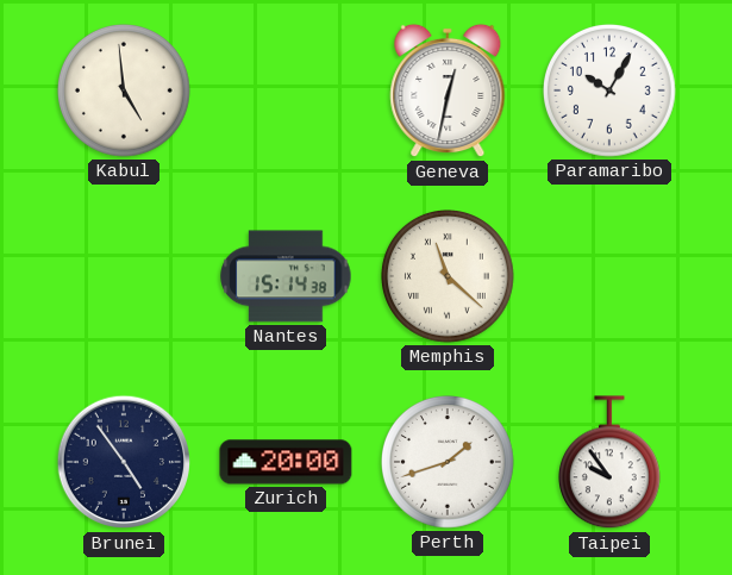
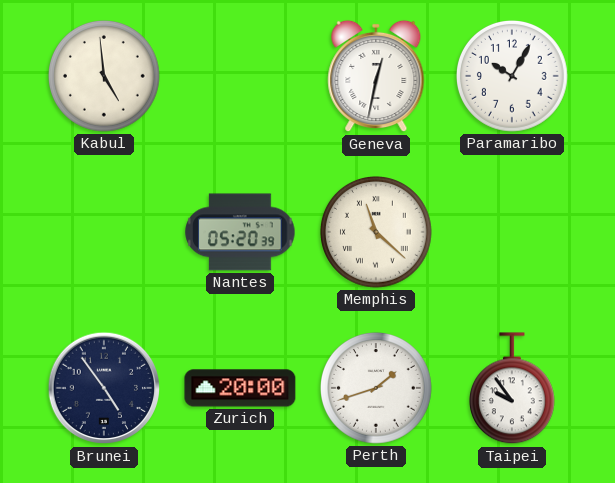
Nantes: 15:14 -> 05:20 (240, 232)
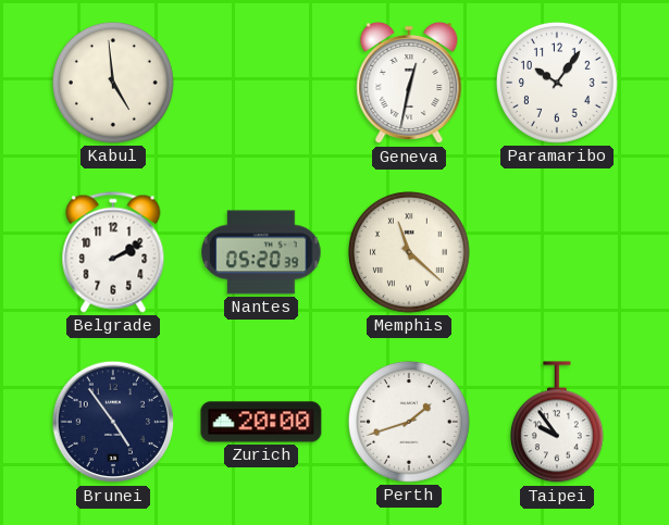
Paramaribo: 10:05 -> 10:06 (558, 84)
Belgrade: none -> 2:10 (113, 252)
